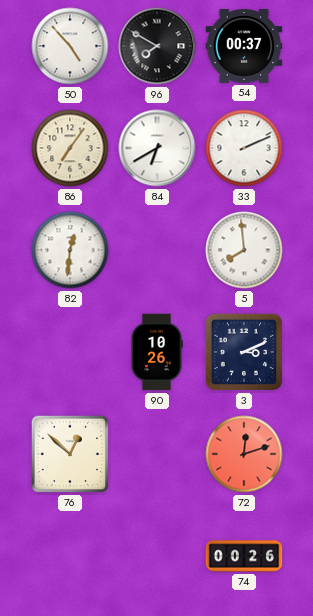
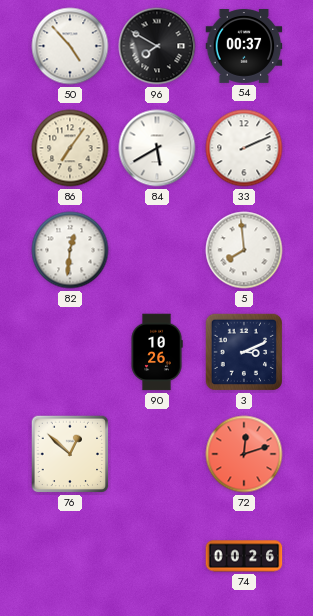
84: 6:40 -> 5:40 (157, 148)
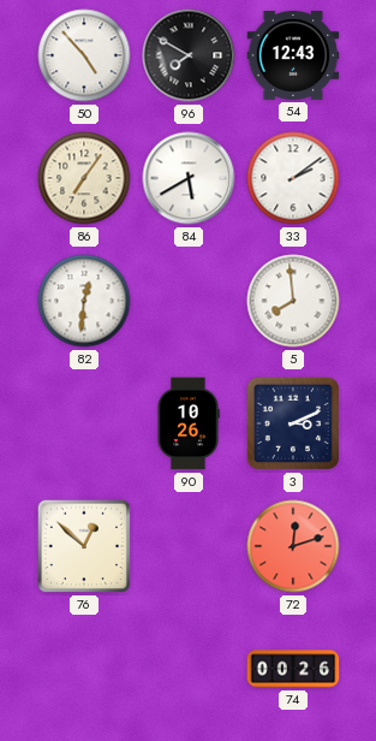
54: 00:37 -> 12:43 (293, 57)
33: 2:11 -> 2:09 (293, 178)
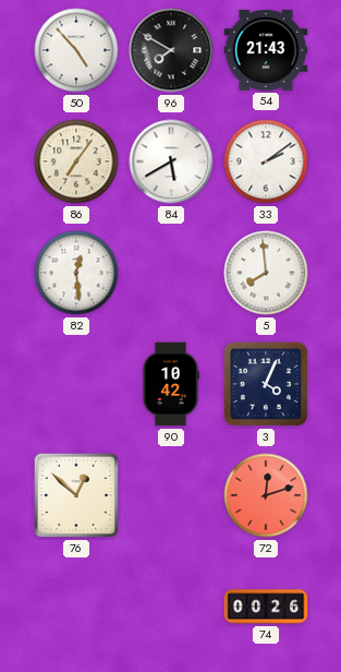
54: 12:43 -> 21:43 (266, 51)
82: 12:31 -> 12:29 (76, 273)
90: 10:26 -> 10:42 (171, 384)
3: 3:11 -> 4:04 (266, 384)
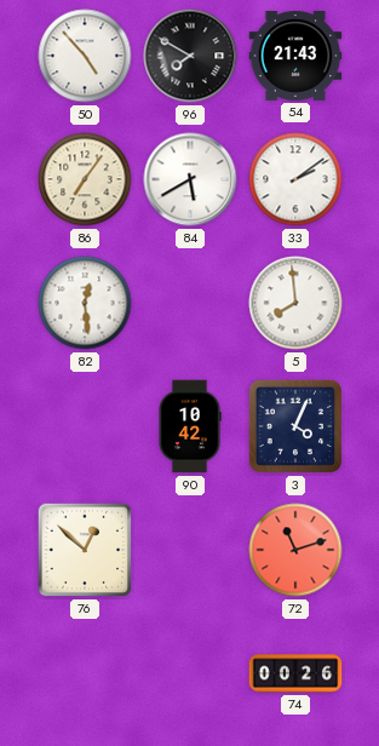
72: 12:12 -> 11:12 (295, 550)
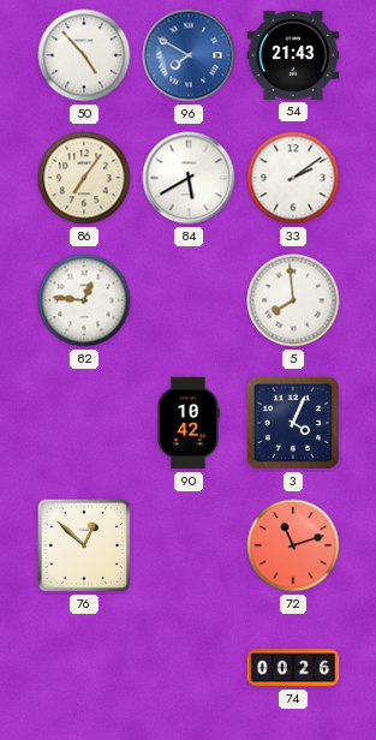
96 dial: black -> blue (189, 55)
82: 12:29 -> 12:46 (84, 300)
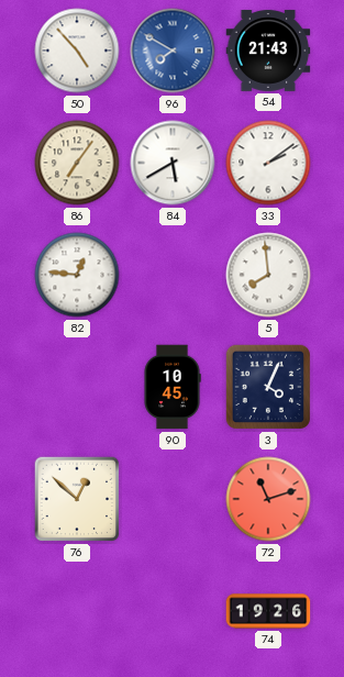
90: 10:42 -> 10:45 (173, 387)
74: 00:26 -> 19:26 (268, 611)
